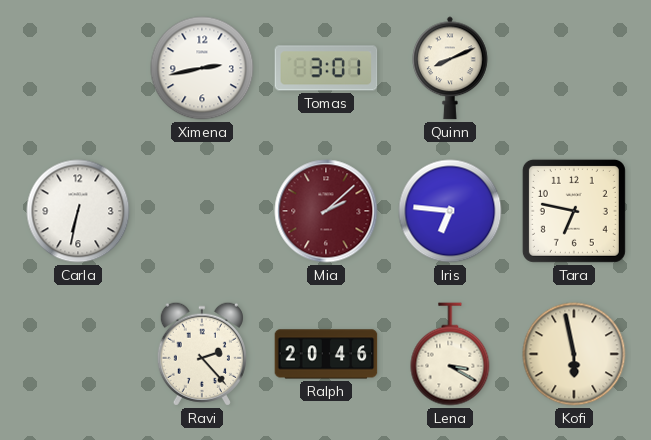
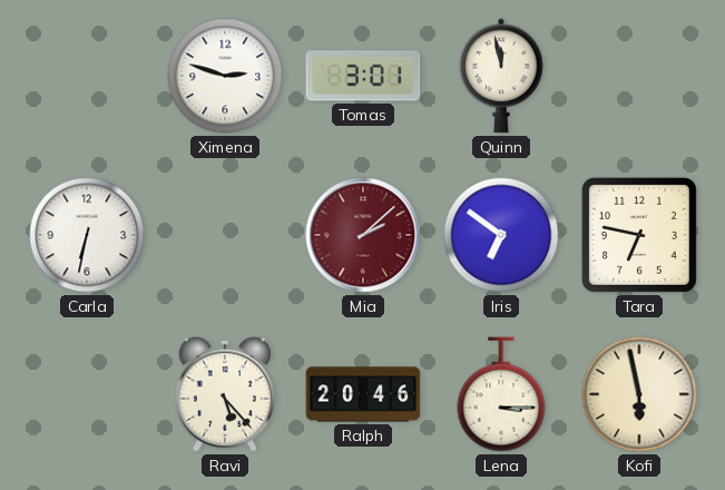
Ximena: 2:43 -> 2:48 (225, 76)
Quinn: 8:11 -> 11:58 (502, 76)
Iris: 6:46 -> 6:51 (501, 235)
Ravi: 2:23 -> 5:23 (225, 394)
Lena: 3:20 -> 3:15 (501, 394)
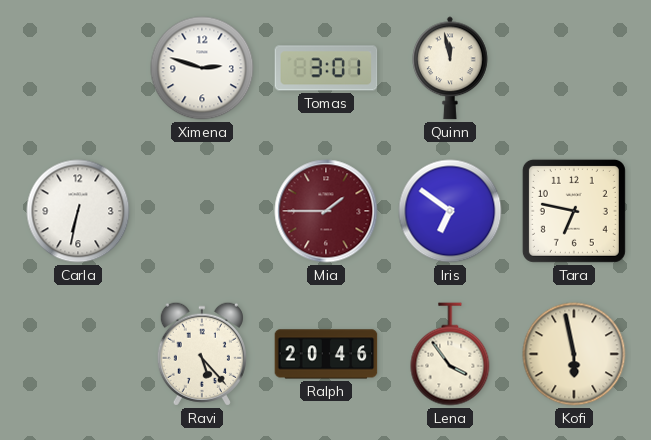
Mia: 2:08 -> 1:45 (326, 211)
Lena: 3:15 -> 3:54 (450, 354)
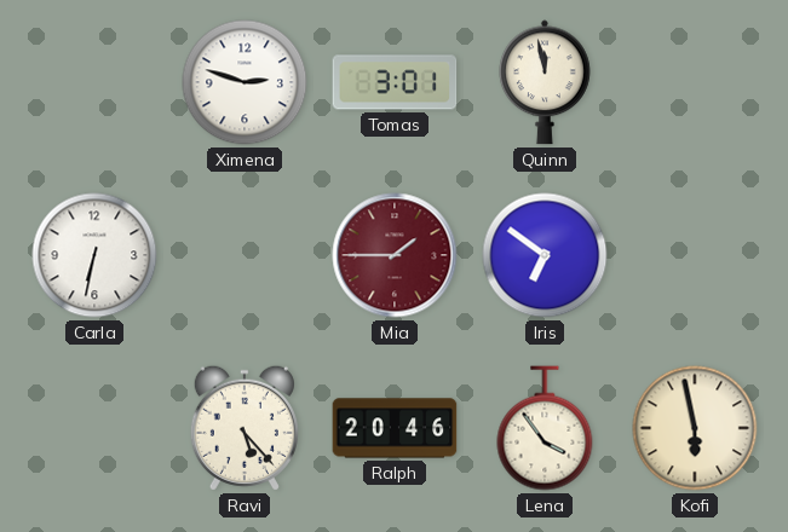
Tara: 6:47 -> none (574, 211)
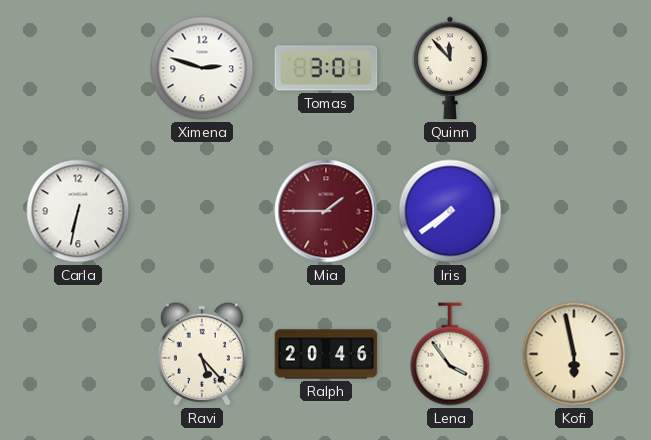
Quinn: 11:58 -> 11:53 (451, 68)
Iris: 6:51 -> 7:39 (450, 211)
